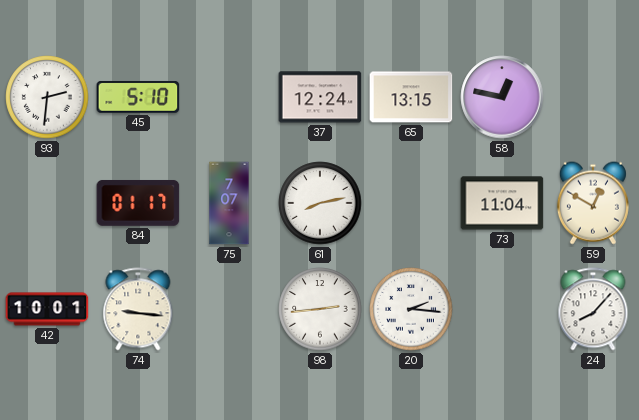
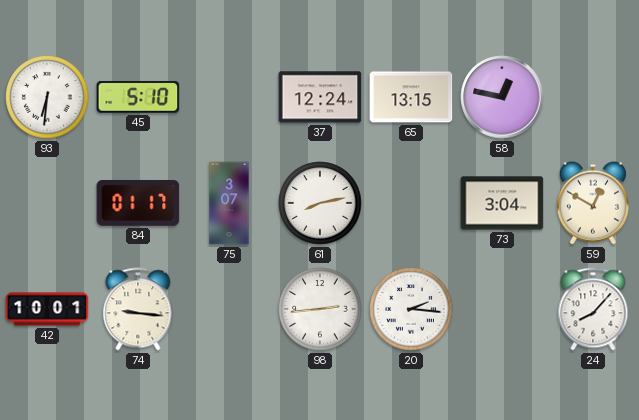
93: 2:31 -> 6:31 (47, 97)
75: 7:07 -> 3:07 (229, 203)
73: 11:04 -> 3:04 (502, 203)
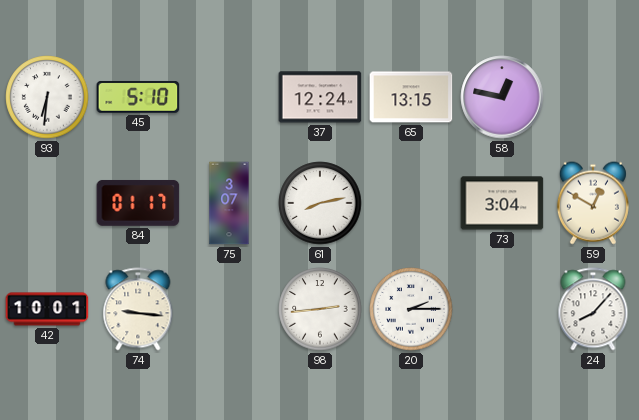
20: 2:16 -> 2:15 (411, 309)
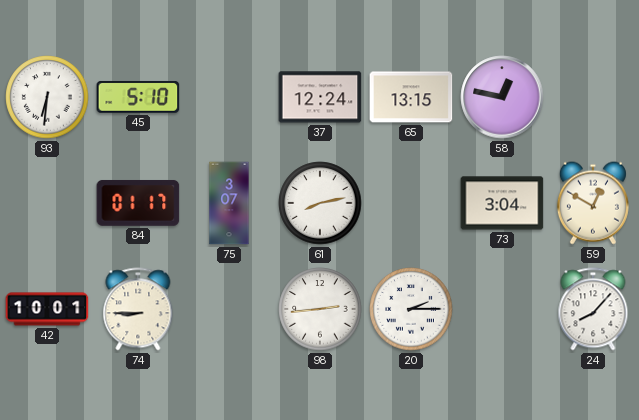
74: 9:16 -> 8:45 (138, 309)
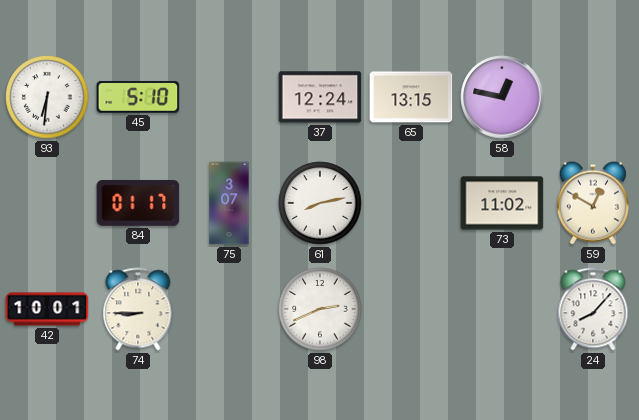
73: 3:04 -> 11:02 (502, 203)
98: 2:44 -> 2:41 (320, 309)
20: 2:15 -> none (411, 309)
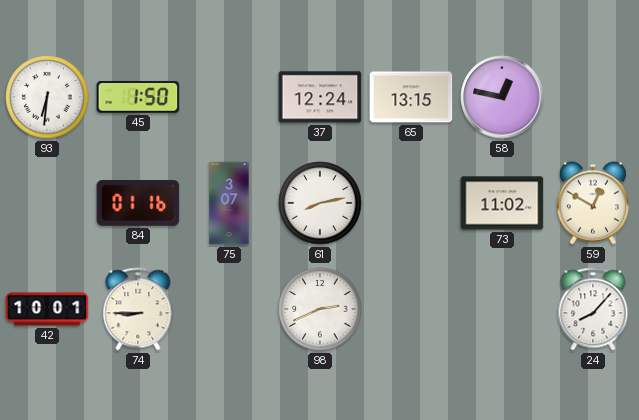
45: 5:10 -> 1:50 (138, 97)
84: 01:17 -> 01:16 (138, 203)
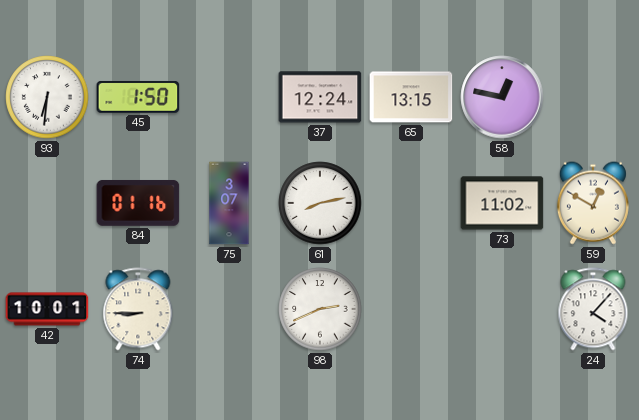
24: 8:07 -> 4:07 (593, 309)
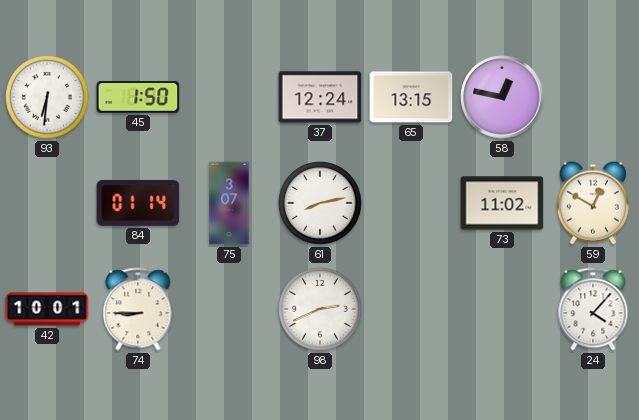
84: 01:16 -> 01:14 (138, 203)
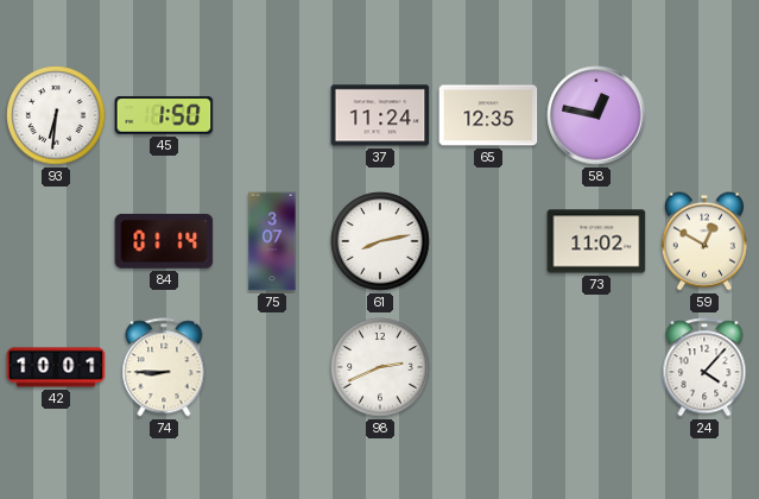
37: 12:24 -> 11:24 (380, 115)
65: 13:15 -> 12:35 (488, 115)
